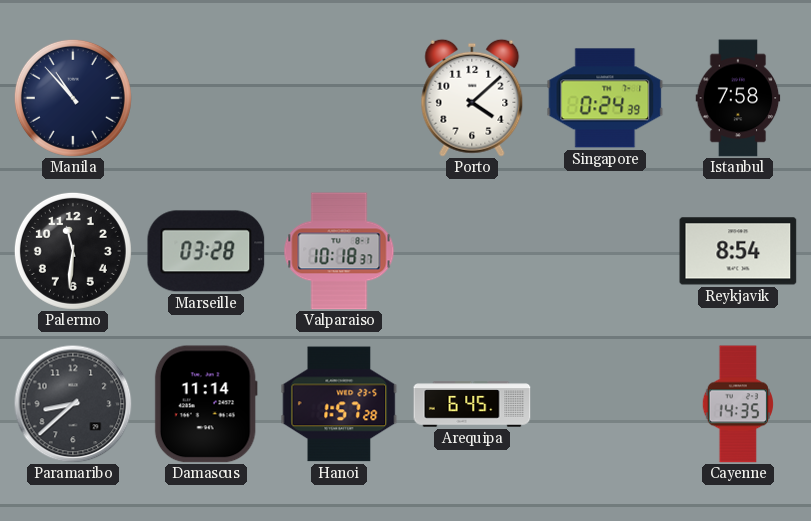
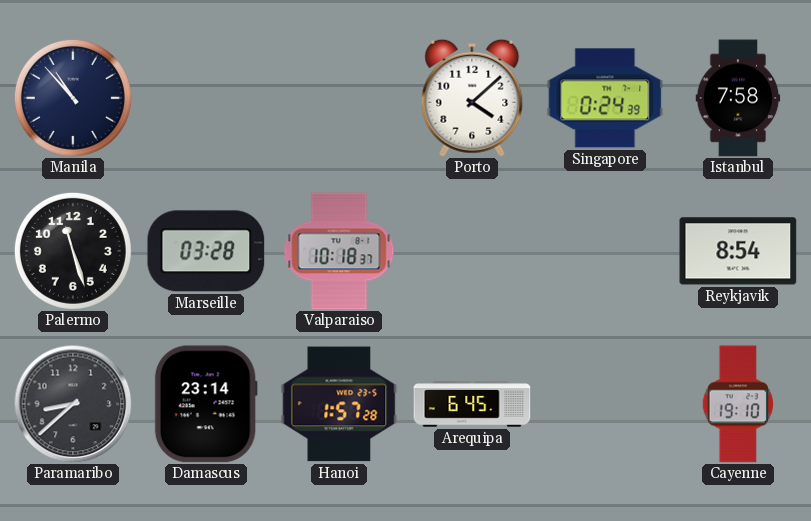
Palermo: 11:31 -> 11:27 (73, 251)
Damascus: 11:14 -> 23:14 (206, 404)
Cayenne: 14:35 -> 19:10 (738, 404)
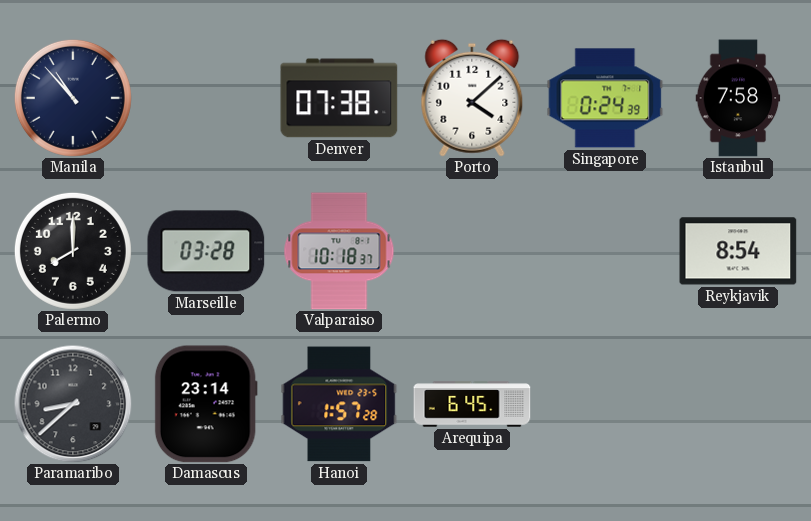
Denver: none -> 07:38 (339, 98)
Palermo: 11:27 -> 8:00 (73, 251)
Cayenne: 19:10 -> none (738, 404)
